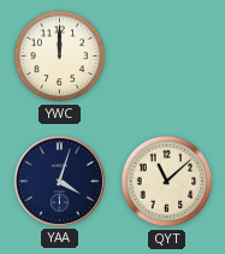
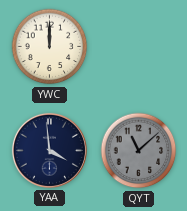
YAA: 4:03 -> 3:59 (49, 150)
QYT dial: cream -> grey (139, 151)
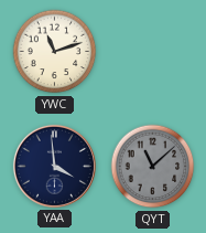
YWC: 12:00 -> 11:12 (55, 52)
